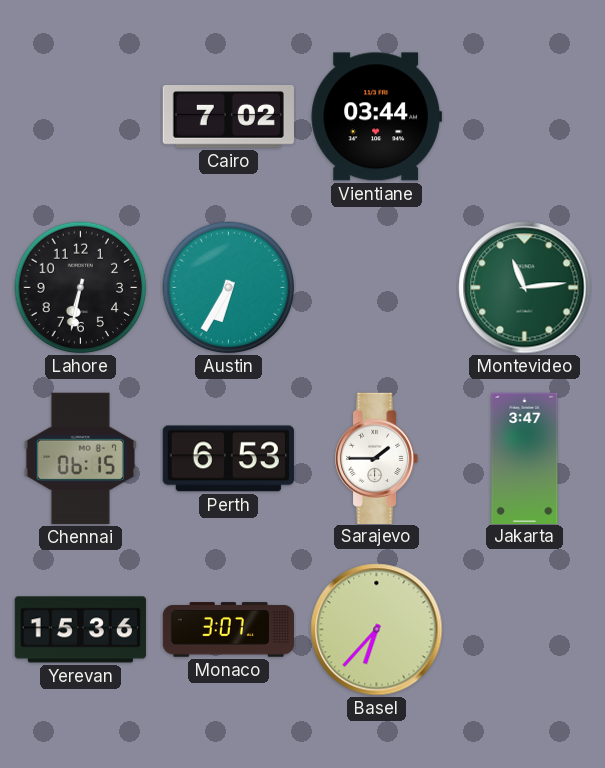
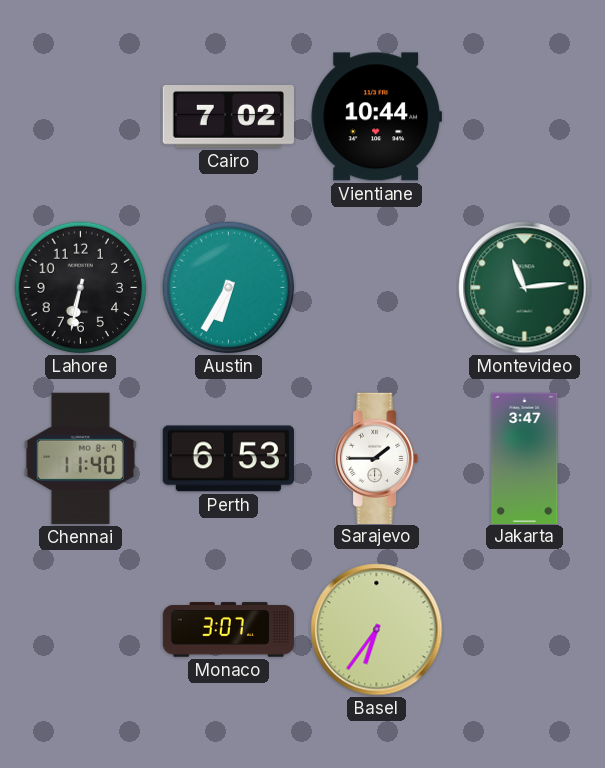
Vientiane: 03:44 -> 10:44 (376, 117)
Chennai: 06:15 -> 11:40 (80, 458)
Yerevan: 15:36 -> none (80, 630)
Basel: 6:37 -> 6:36 (377, 630)
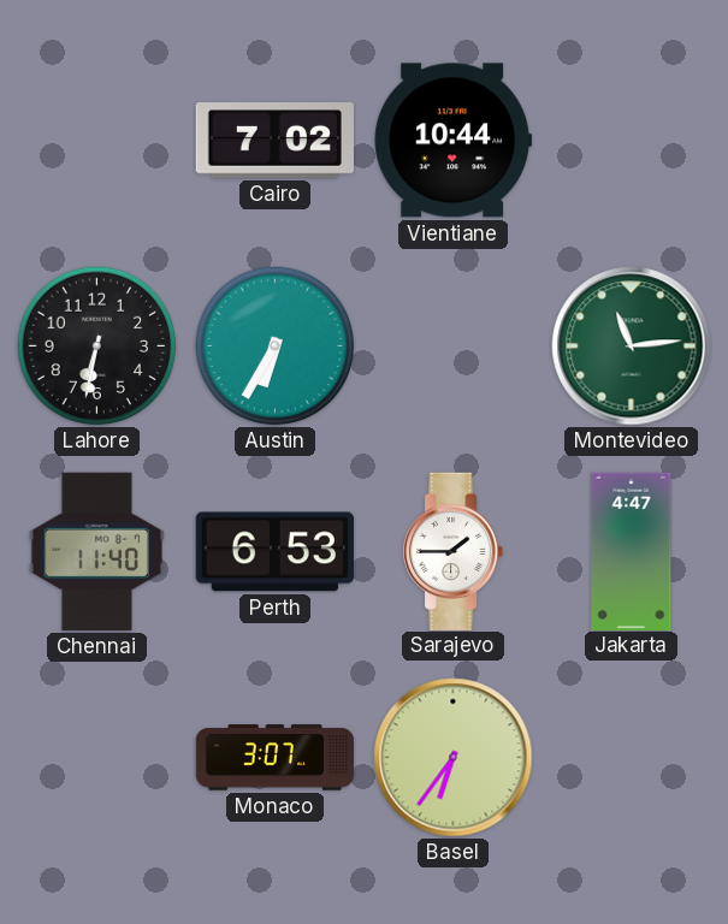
Jakarta: 3:47 -> 4:47 (632, 551)
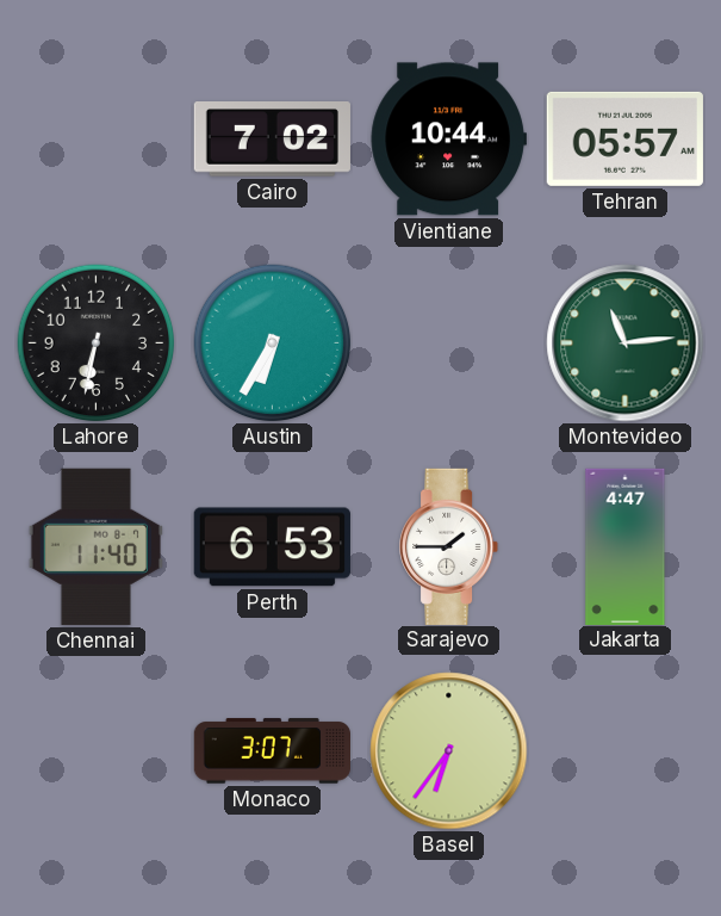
Tehran: none -> 05:57 (624, 138)
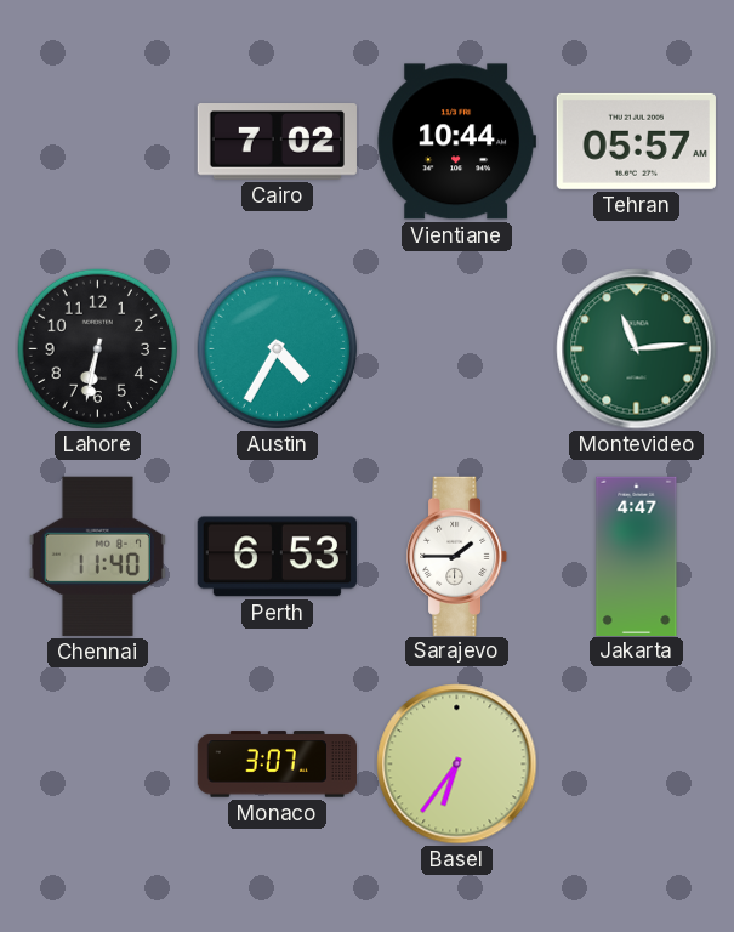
Austin: 6:35 -> 4:35 (278, 349)
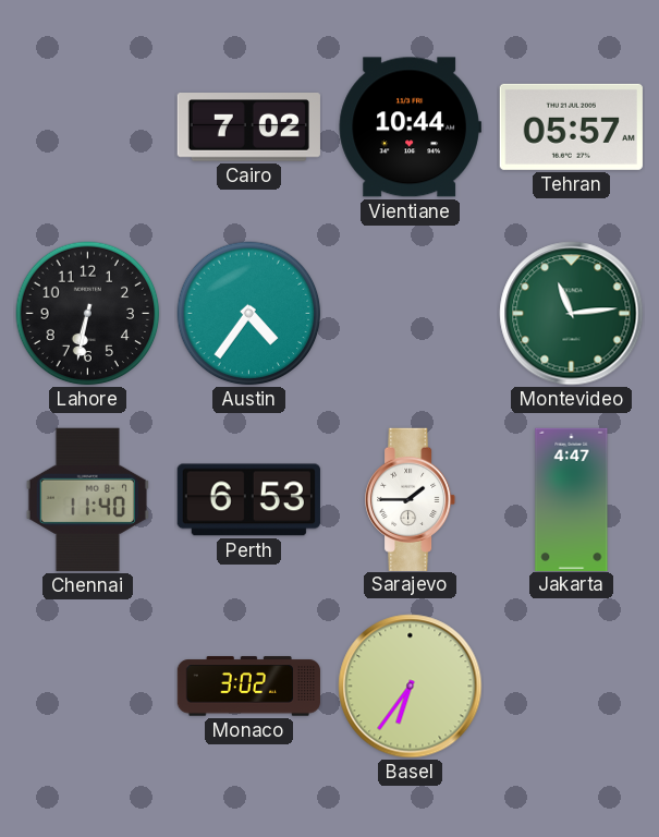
Austin: 4:35 -> 4:36 (249, 314)
Monaco: 3:07 -> 3:02 (248, 687)
